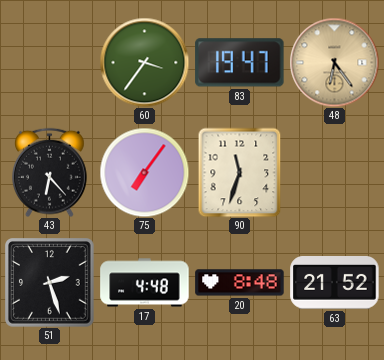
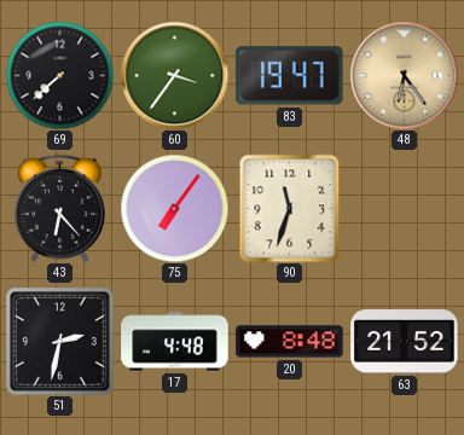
69: none -> 7:38 (59, 75)
51: 2:27 -> 2:32 (60, 342)
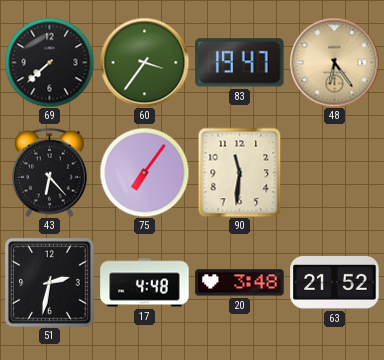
90: 11:33 -> 11:31 (240, 172)
20: 8:48 -> 3:48 (240, 283)
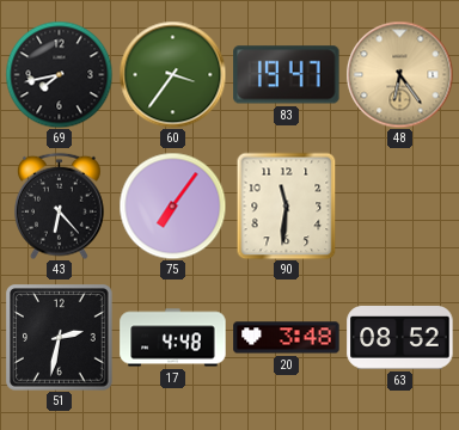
69: 7:38 -> 7:43 (59, 74)
63: 21:52 -> 08:52 (400, 338)
